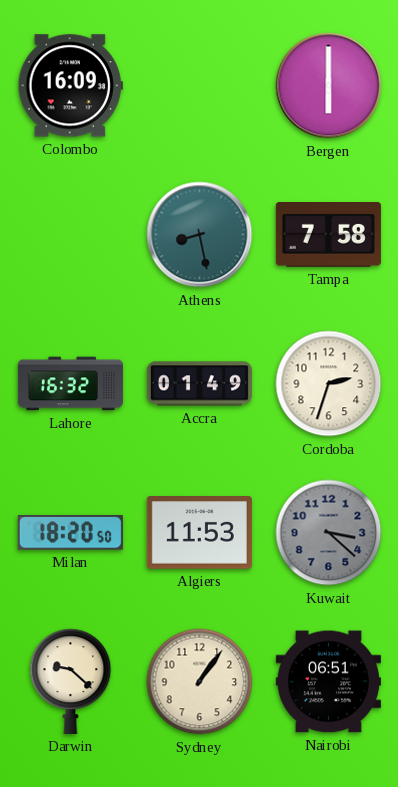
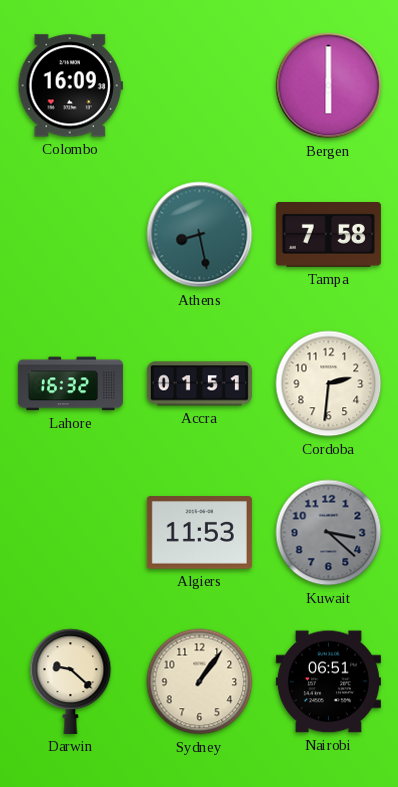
Accra: 01:49 -> 01:51 (199, 384)
Cordoba: 2:33 -> 2:31 (329, 384)
Milan: 18:20 -> none (70, 533)
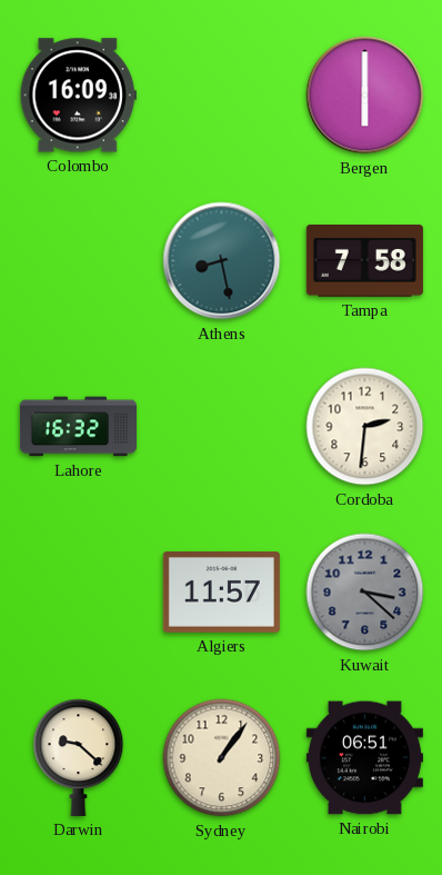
Accra: 01:51 -> none (199, 384)
Algiers: 11:53 -> 11:57 (221, 593)
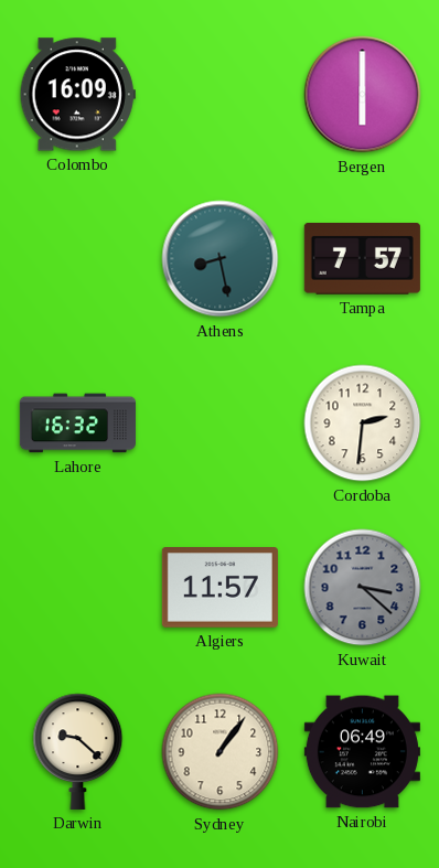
Tampa: 7:58 -> 7:57 (362, 259)
Nairobi: 06:51 -> 06:49 (362, 752)
